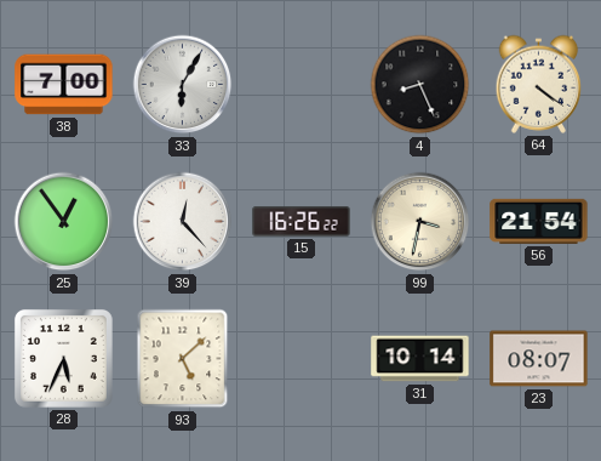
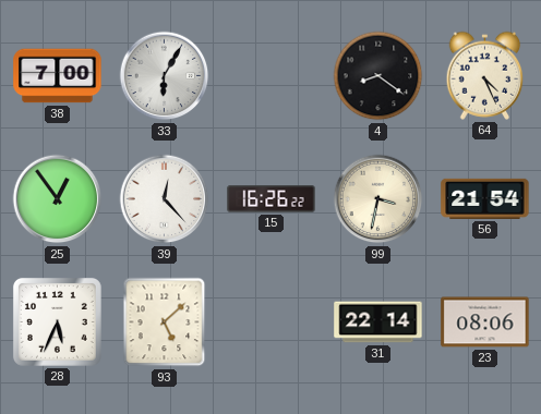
4: 8:26 -> 8:21 (378, 76)
64: 4:21 -> 4:26 (485, 75)
31: 10:14 -> 22:14 (378, 322)
23: 08:07 -> 08:06 (485, 322)
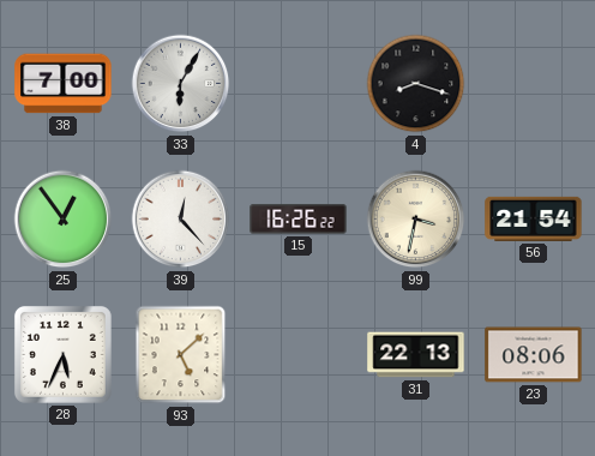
4: 8:21 -> 8:18 (416, 84)
64: 4:26 -> none (485, 75)
31: 22:14 -> 22:13 (416, 355)
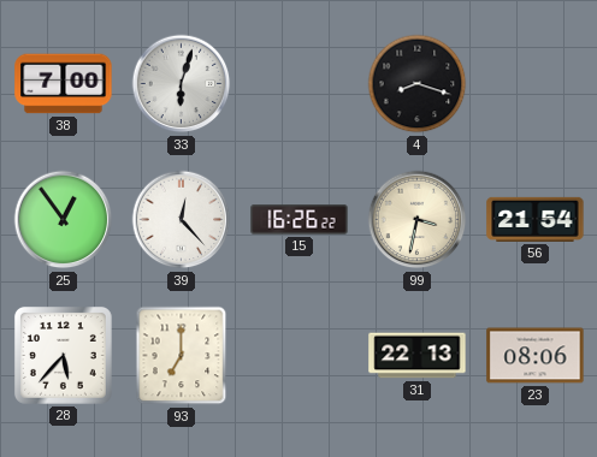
33: 6:05 -> 6:03 (182, 84)
28: 5:34 -> 5:37 (63, 355)
93: 5:08 -> 7:00 (182, 356)
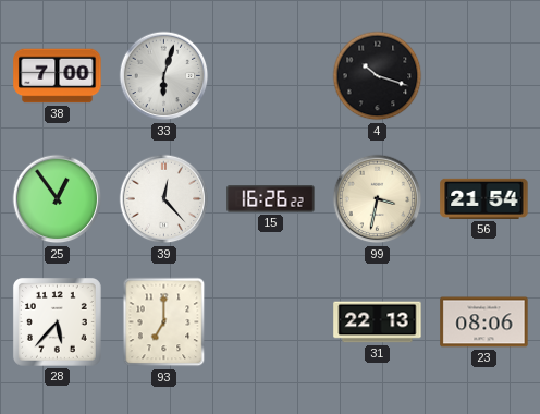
4: 8:18 -> 10:18 (378, 76)
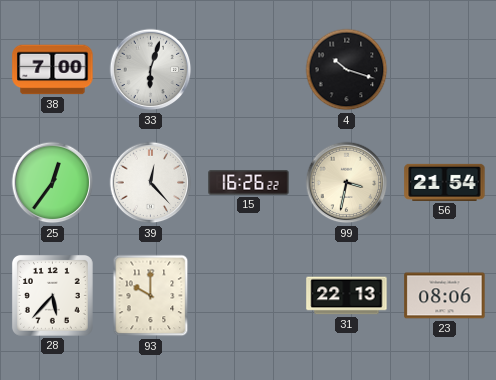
25: 12:54 -> 12:36 (53, 183)
93: 7:00 -> 10:00 (151, 296)
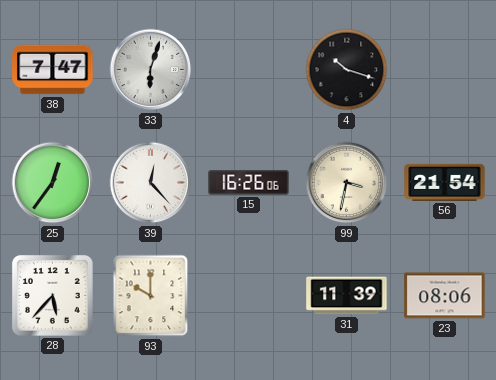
38: 7:00 -> 7:47 (53, 70)
15: 16:26:22 -> 16:26:06 (249, 183)
31: 22:13 -> 11:39 (347, 296)
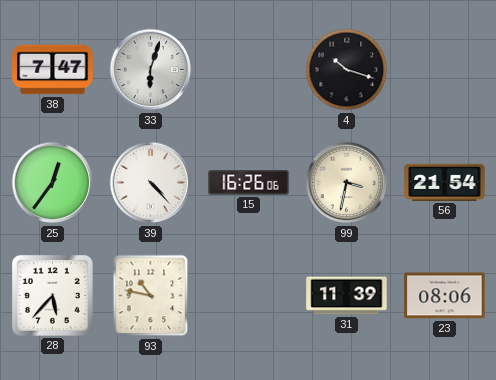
39: 12:23 -> 4:23 (151, 183)
93: 10:00 -> 10:47 (151, 296)
